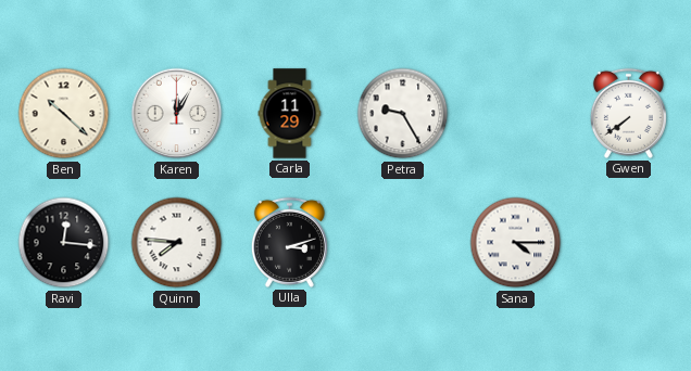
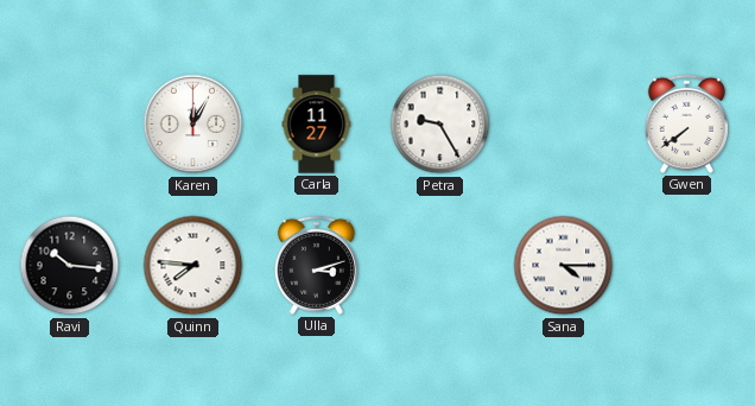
Ben: 10:22 -> none (64, 114)
Carla: 11:29 -> 11:27 (317, 125)
Ravi: 12:16 -> 10:16 (70, 266)
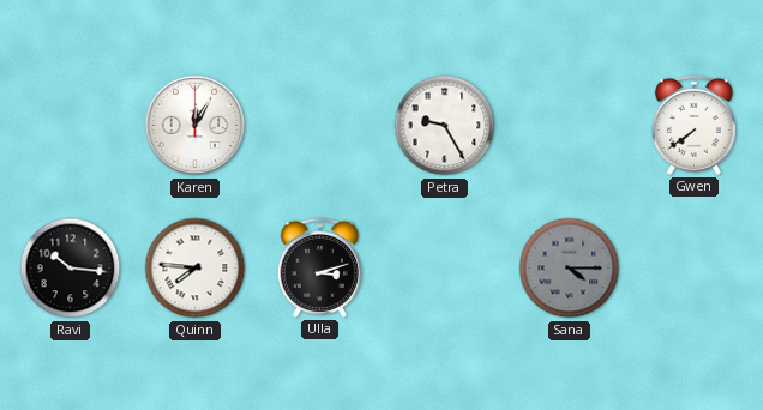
Carla: 11:27 -> none (317, 125)
Sana dial: white -> grey (570, 269)
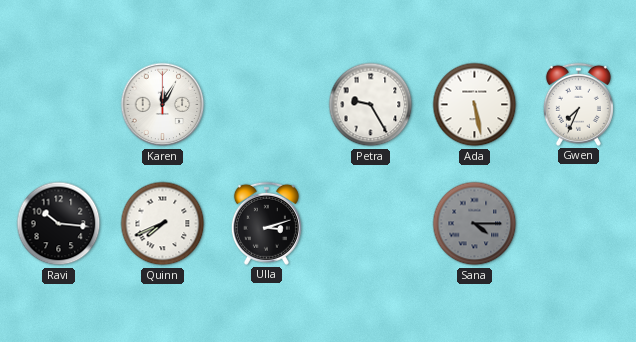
Ada: none -> 5:28 (475, 105)
Gwen: 7:39 -> 7:34 (578, 104)
Quinn: 7:46 -> 7:41 (163, 224)
